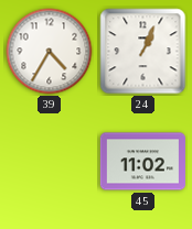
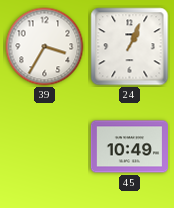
39: 4:35 -> 3:35 (45, 47)
45: 11:02 -> 10:49 (129, 147)
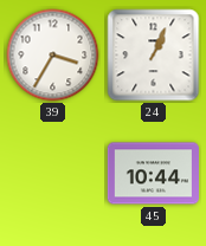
45: 10:49 -> 10:44 (153, 174)
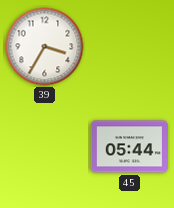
24: 1:04 -> none (154, 56)
45: 10:44 -> 05:44 (129, 147)
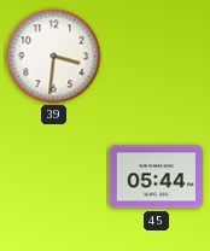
39: 3:35 -> 3:31 (54, 57)
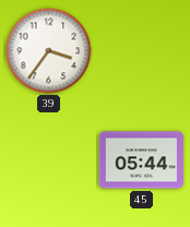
39: 3:31 -> 3:36 (49, 51)
